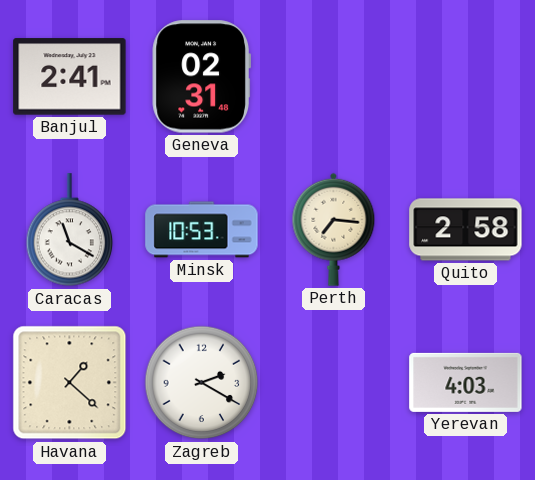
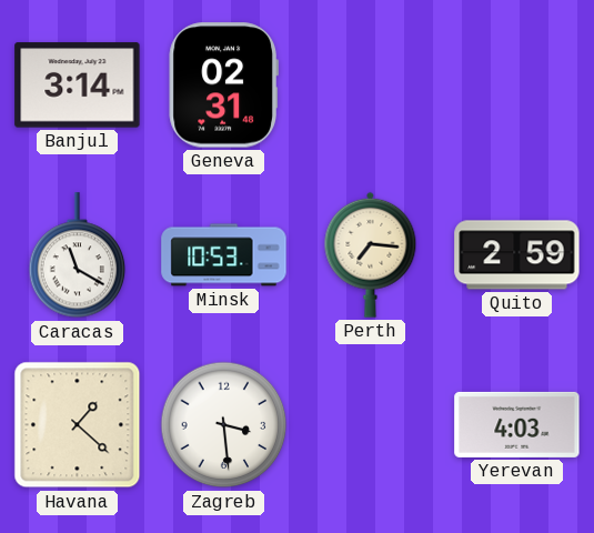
Banjul: 2:41 -> 3:14 (78, 86)
Quito: 2:58 -> 2:59 (517, 255)
Zagreb: 2:20 -> 3:29 (224, 425)
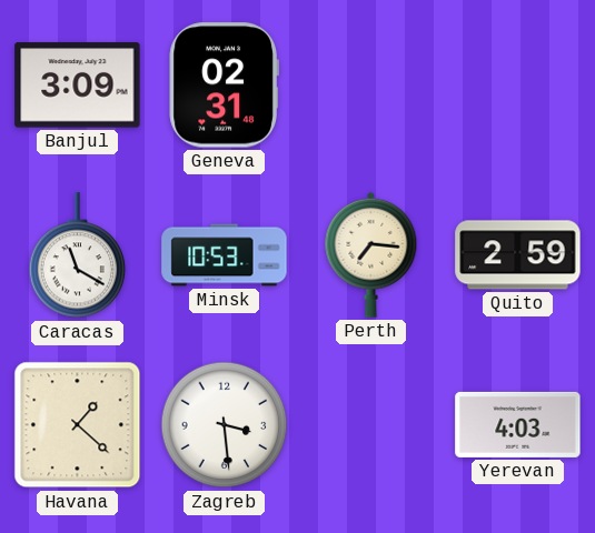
Banjul: 3:14 -> 3:09 (78, 86)
